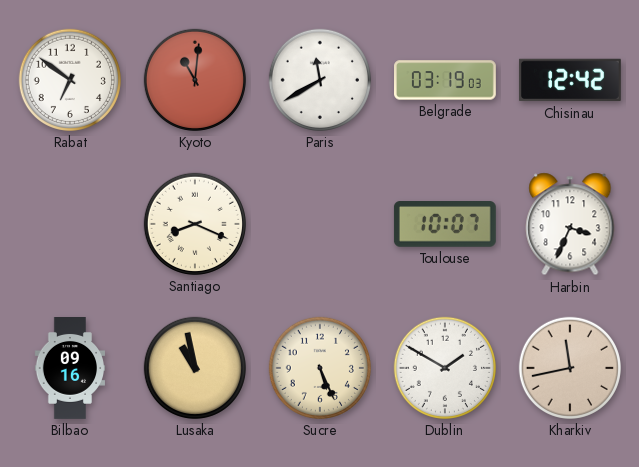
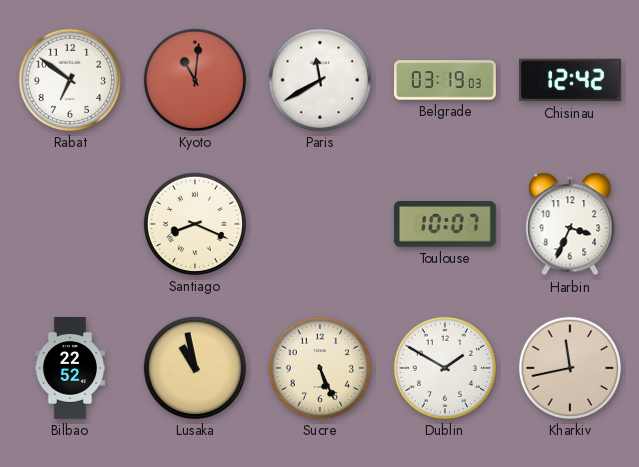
Bilbao: 09:16 -> 22:52 (70, 369)
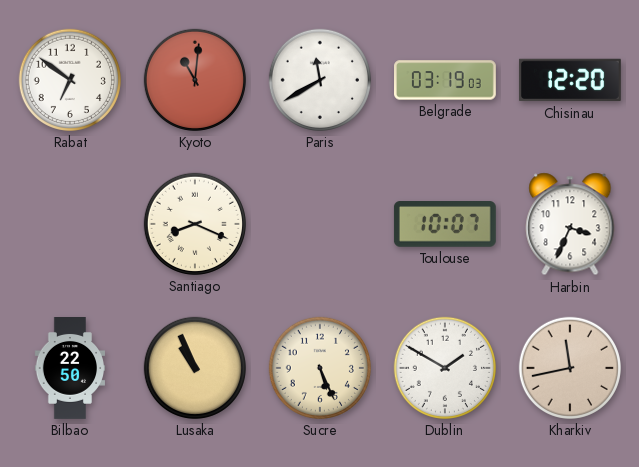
Chisinau: 12:42 -> 12:20 (570, 80)
Bilbao: 22:52 -> 22:50 (70, 369)
Lusaka: 10:58 -> 10:56 (195, 368)
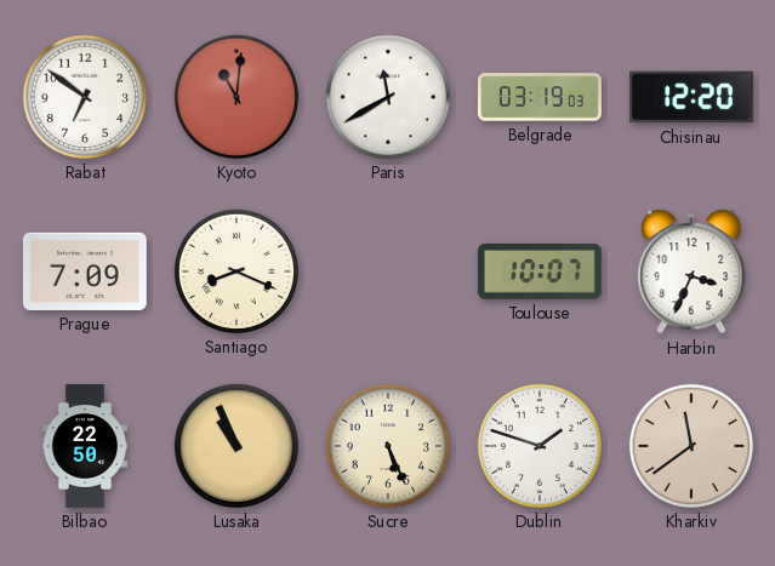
Prague: none -> 7:09 (85, 271)
Dublin: 1:50 -> 1:48 (540, 446)
Kharkiv: 11:43 -> 11:39 (691, 446)
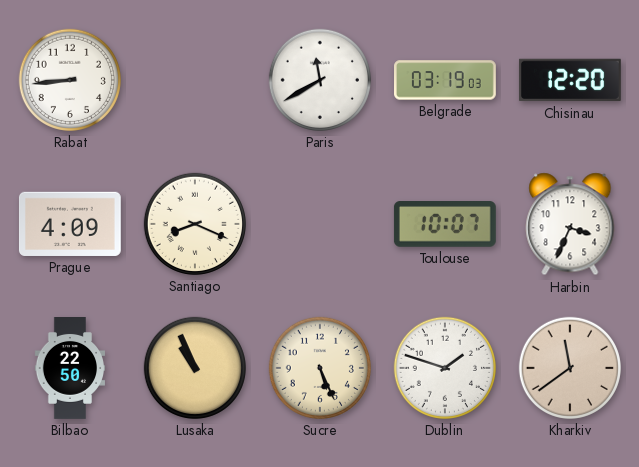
Rabat: 6:51 -> 8:44 (70, 80)
Kyoto: 11:01 -> none (237, 97)
Prague: 7:09 -> 4:09 (70, 224)
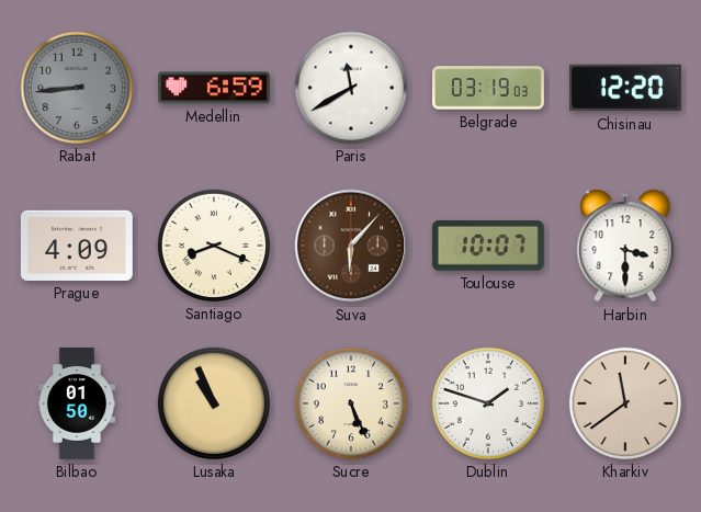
Rabat dial: white -> grey (77, 88)
Medellin: none -> 6:59 (214, 88)
Suva: none -> 6:07 (351, 246)
Harbin: 3:34 -> 3:30 (625, 246)
Bilbao: 22:50 -> 01:50 (77, 405)
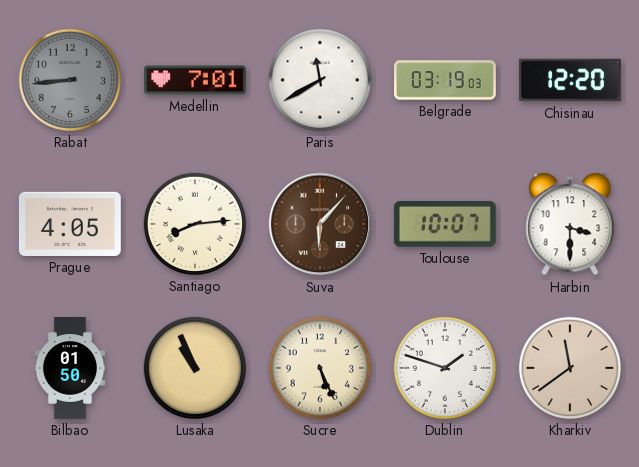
Medellin: 6:59 -> 7:01 (195, 80)
Prague: 4:09 -> 4:05 (70, 224)
Santiago: 8:19 -> 8:14 (195, 224)
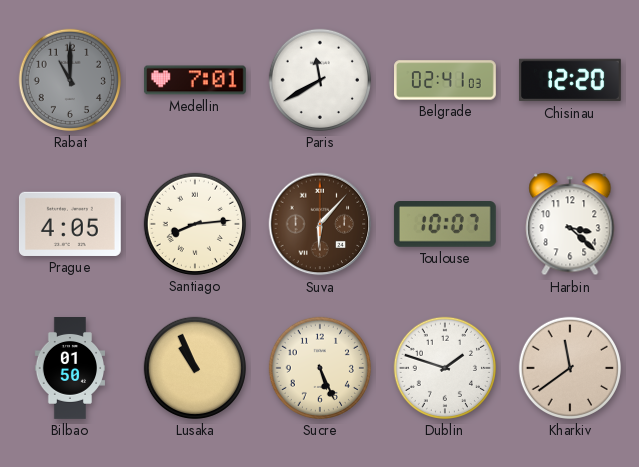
Rabat: 8:44 -> 11:00 (70, 80)
Belgrade: 03:19 -> 02:41 (446, 80)
Harbin: 3:30 -> 3:22 (570, 224)
